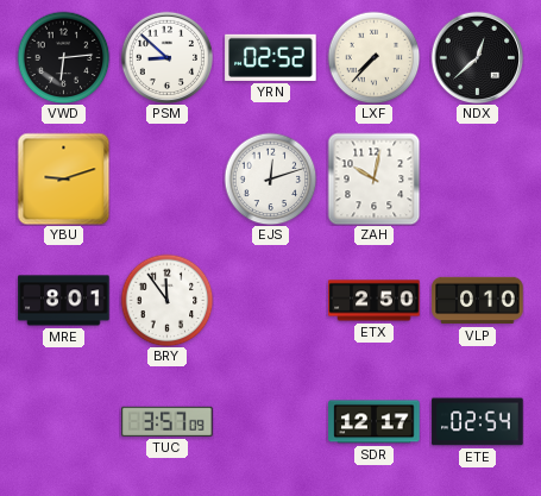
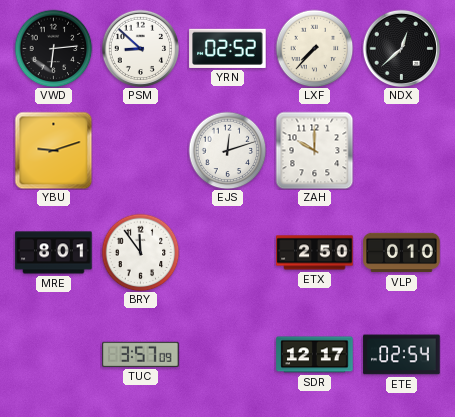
ZAH: 10:02 -> 10:00 (314, 150)
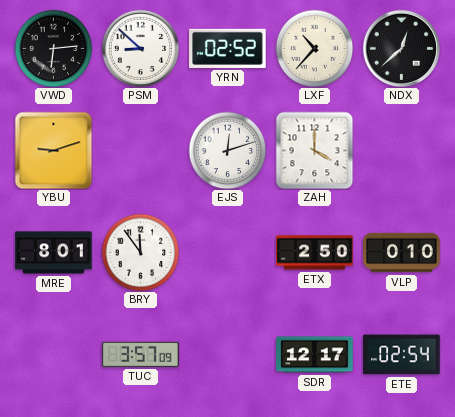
LXF: 7:37 -> 10:37 (314, 48)
ZAH: 10:00 -> 4:00 (314, 150)
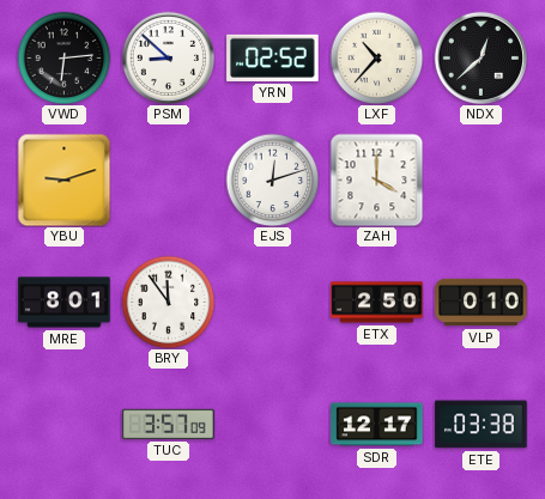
ETE: 02:54 -> 03:38 (482, 425)
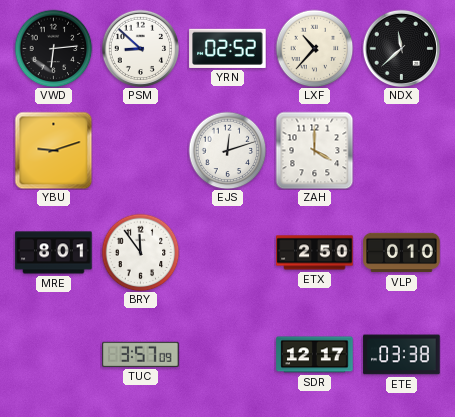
NDX: 12:38 -> 11:38 (401, 48)
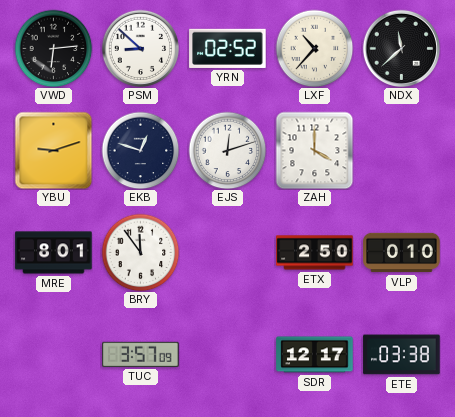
EKB: none -> 12:48 (140, 150)
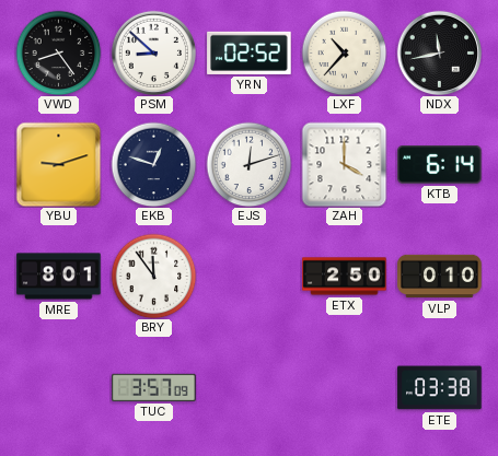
VWD: 6:14 -> 8:24 (58, 52)
NDX: 11:38 -> 11:43 (439, 52)
KTB: none -> 6:14 (440, 165)
SDR: 12:17 -> none (315, 355)
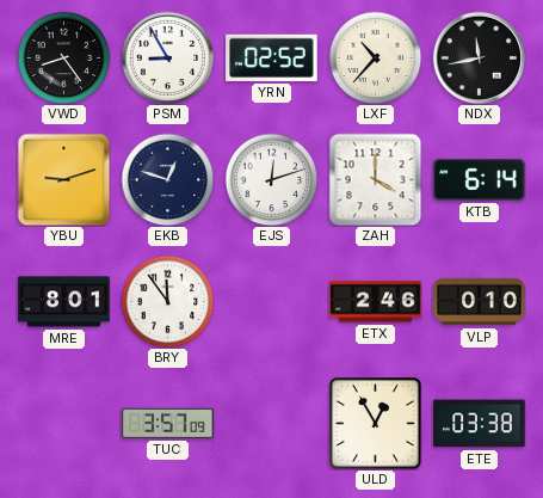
PSM: 8:52 -> 8:55 (167, 57)
ETX: 2:50 -> 2:46 (376, 302)
ULD: none -> 12:55 (376, 424)
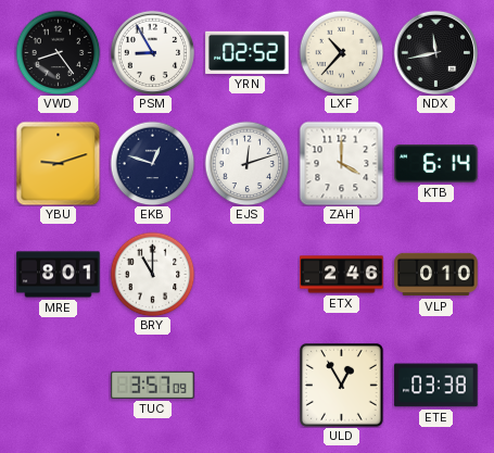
BRY: 11:54 -> 11:00 (152, 274)
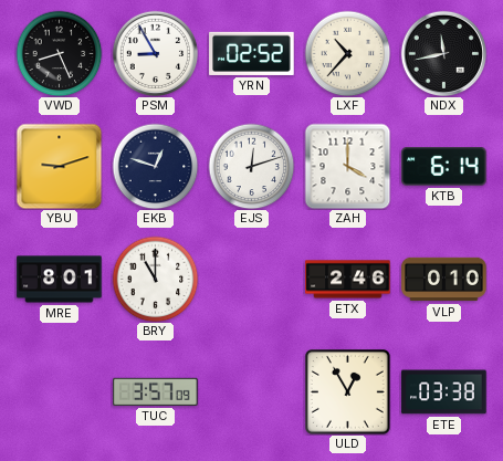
VWD: 8:24 -> 8:26 (59, 53)
